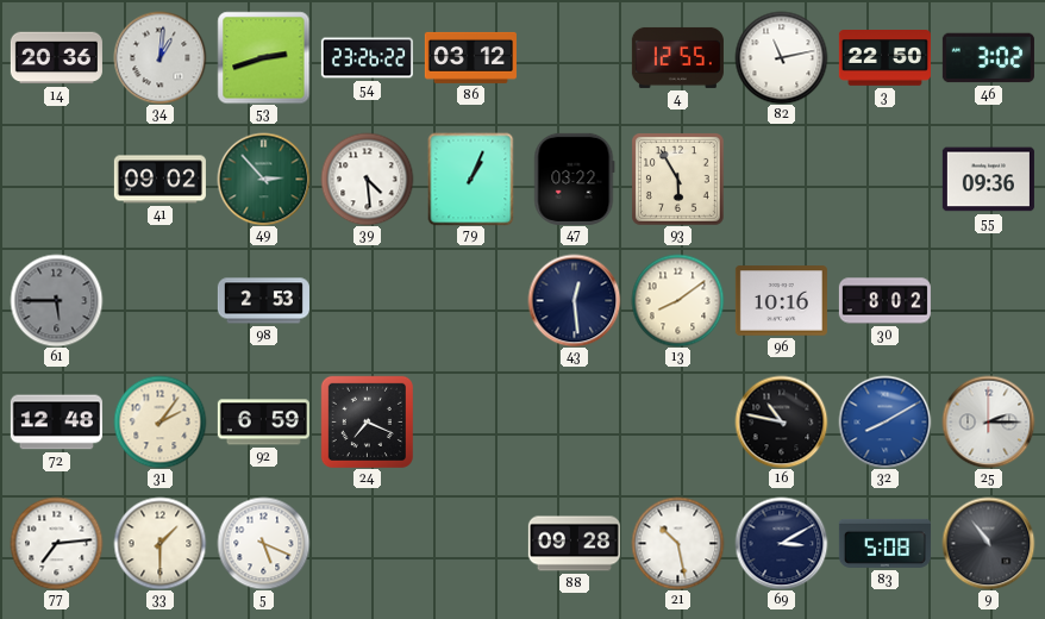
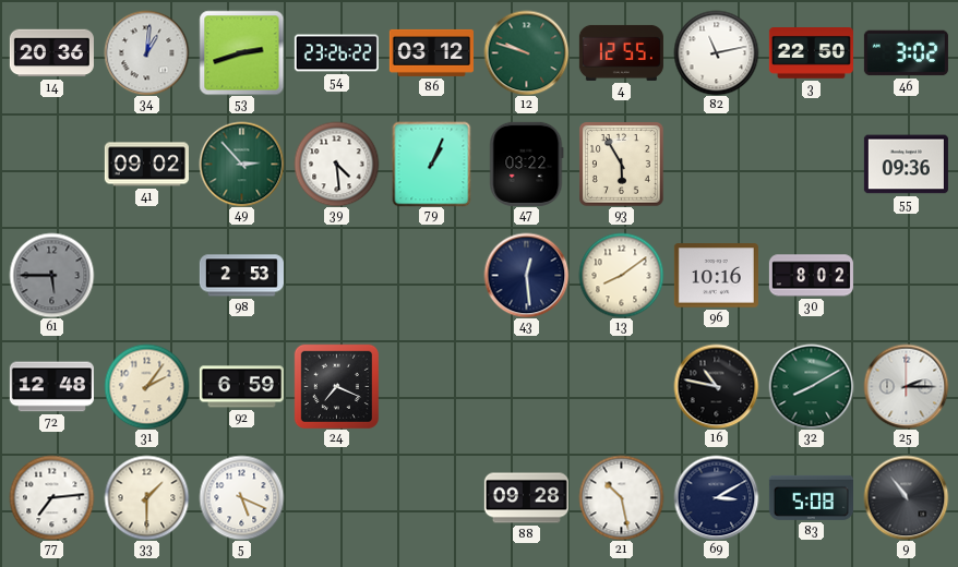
12: none -> 9:48 (526, 52)
32 dial: blue -> green (811, 386)
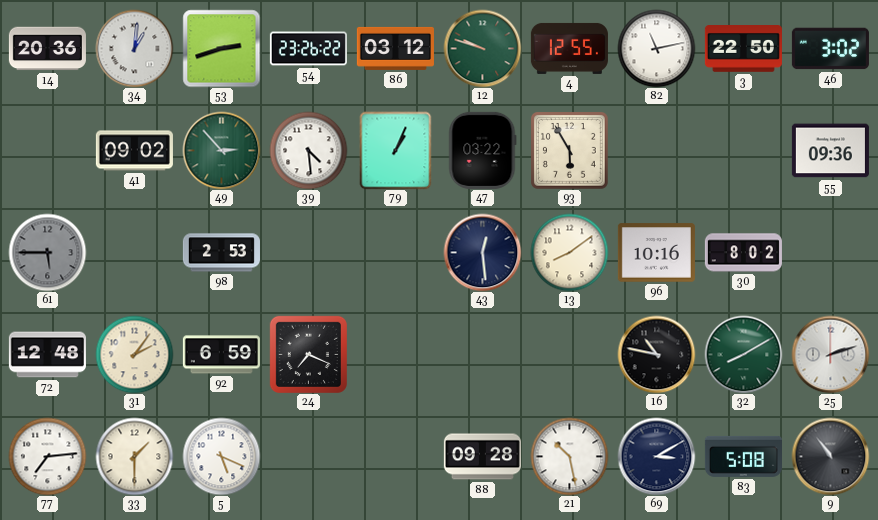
25: 2:15 -> 2:12 (830, 354)
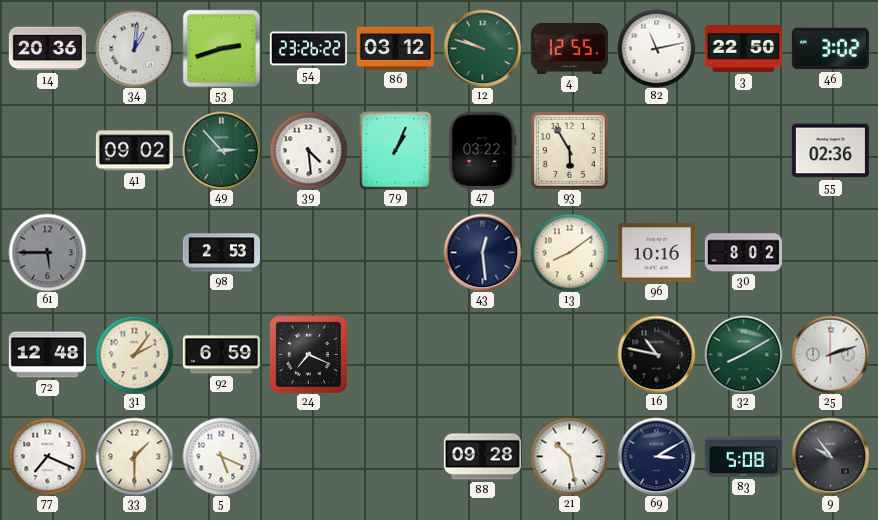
55: 09:36 -> 02:36 (830, 151)
77: 7:14 -> 7:19 (47, 456)
9: 10:54 -> 9:54 (830, 456)
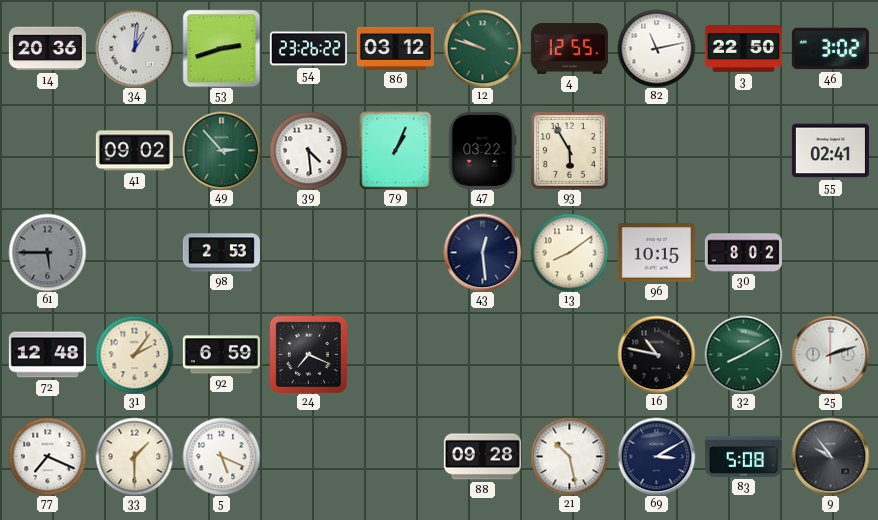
55: 02:36 -> 02:41 (830, 151)
96: 10:16 -> 10:15 (656, 253)
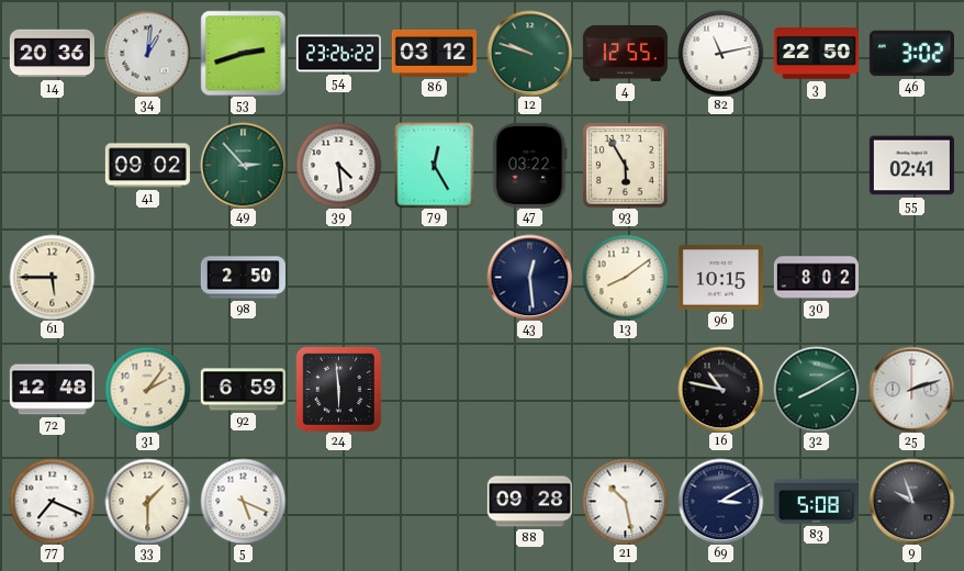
79: 1:04 -> 12:25 (435, 165)
61 dial: grey -> cream (52, 277)
98: 2:53 -> 2:50 (243, 278)
24: 7:19 -> 5:59 (338, 389)
9: 9:54 -> 9:57 (911, 501)
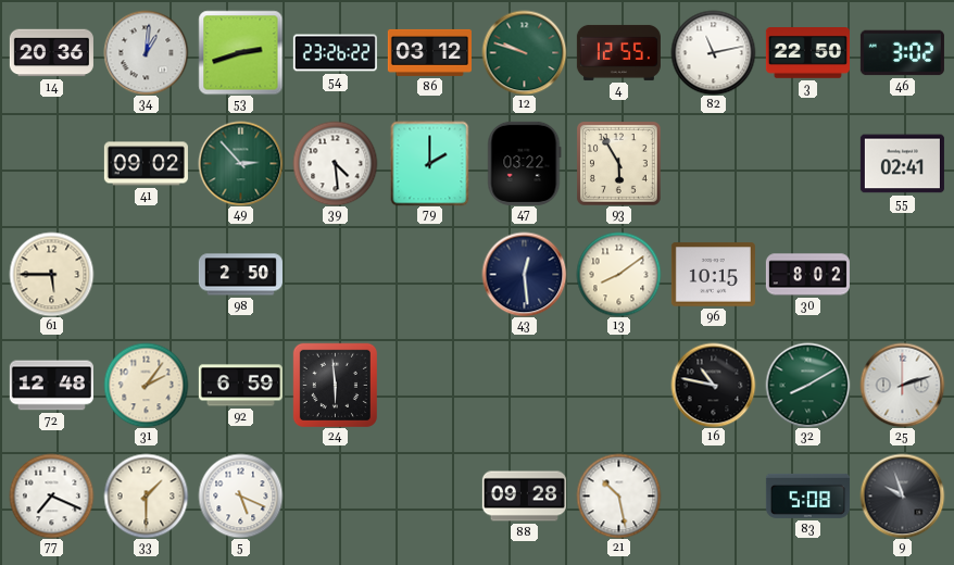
79: 12:25 -> 2:00 (430, 163)
69: 3:10 -> none (720, 501)
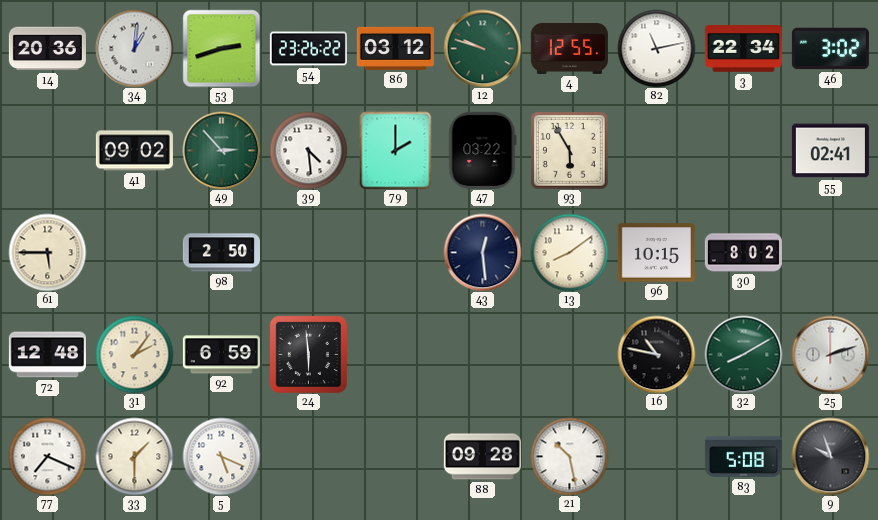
3: 22:50 -> 22:34 (743, 49)
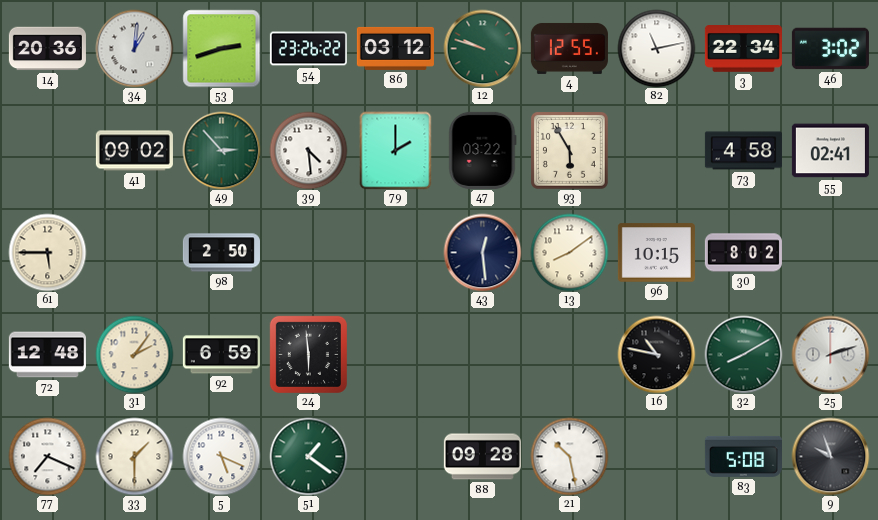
73: none -> 4:58 (743, 151)
51: none -> 1:21 (308, 456)
